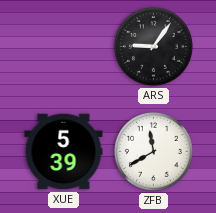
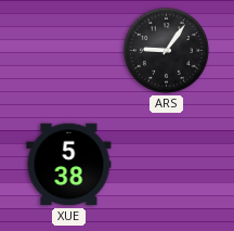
XUE: 5:39 -> 5:38 (69, 165)
ZFB: 11:40 -> none (153, 151)
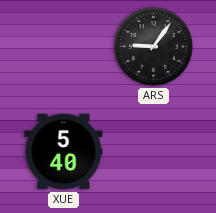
XUE: 5:38 -> 5:40 (64, 152)
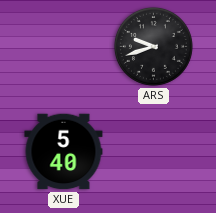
ARS: 9:06 -> 9:42 (153, 46)
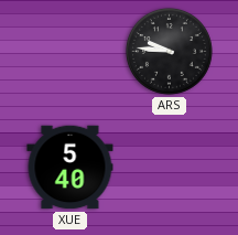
ARS: 9:42 -> 9:46 (169, 51)
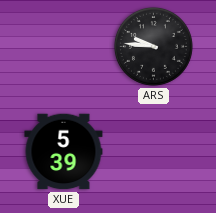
XUE: 5:40 -> 5:39 (64, 152)
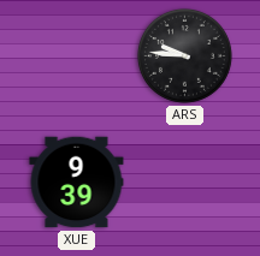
XUE: 5:39 -> 9:39 (77, 183)
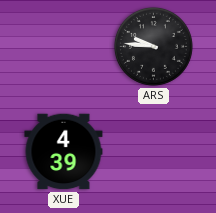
XUE: 9:39 -> 4:39 (64, 152)
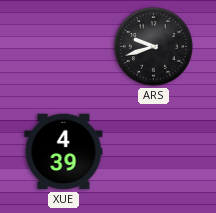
ARS: 9:46 -> 9:42 (153, 46)
